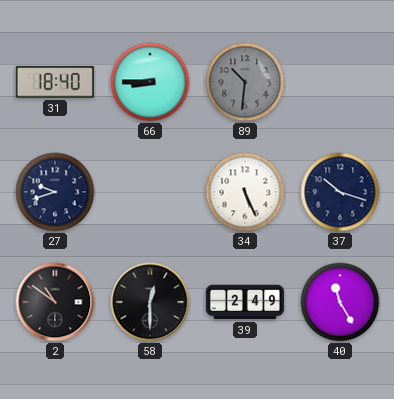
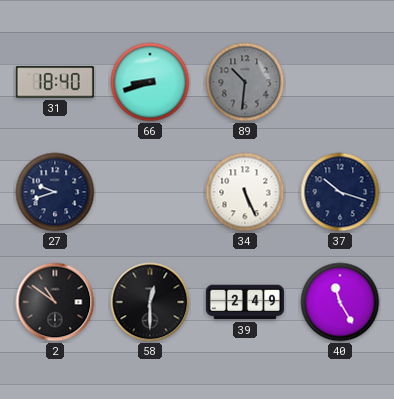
66: 8:45 -> 8:42 (150, 82)
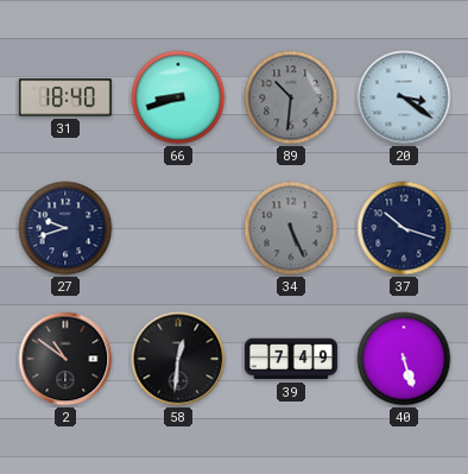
20: none -> 3:21 (404, 97)
34 dial: white -> grey (291, 228)
58: 12:30 -> 12:31 (178, 359)
39: 2:49 -> 7:49 (291, 359)
40: 11:25 -> 5:27 (404, 359)
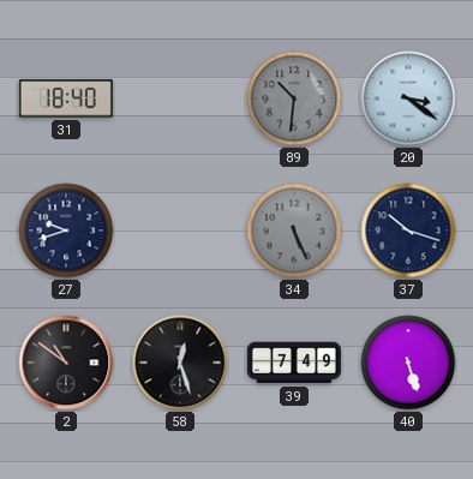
66: 8:42 -> none (178, 97)
58: 12:31 -> 12:27 (180, 363)
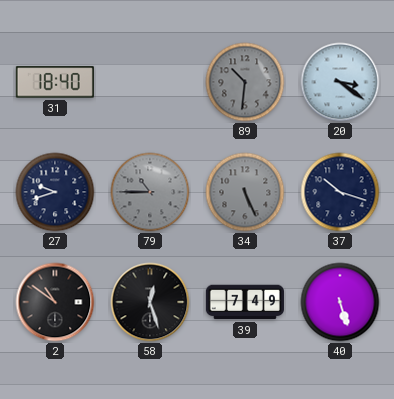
79: none -> 10:45 (150, 192)
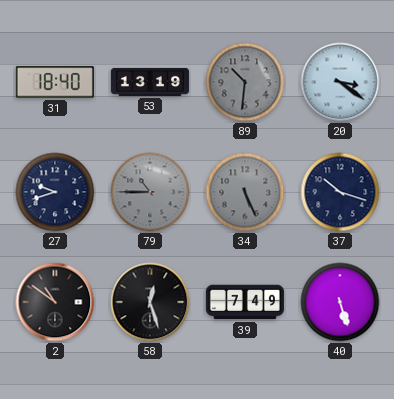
53: none -> 13:19 (150, 82)
